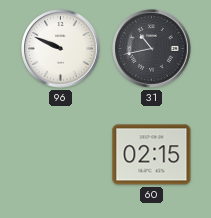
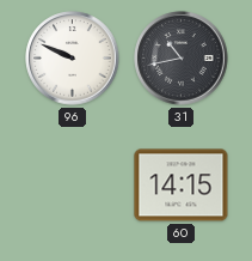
60: 02:15 -> 14:15 (182, 186)
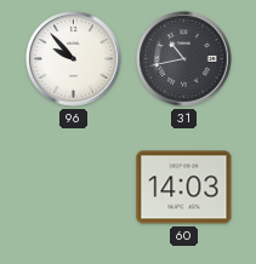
96: 9:49 -> 9:53 (74, 59)
60: 14:15 -> 14:03 (184, 188)
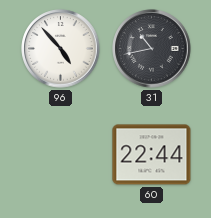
96: 9:53 -> 4:53 (61, 49)
60: 14:03 -> 22:44 (152, 155)
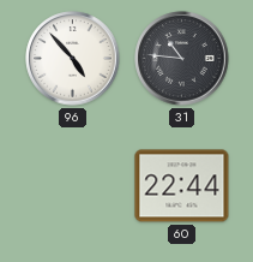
31: 10:43 -> 10:46 (182, 59)
